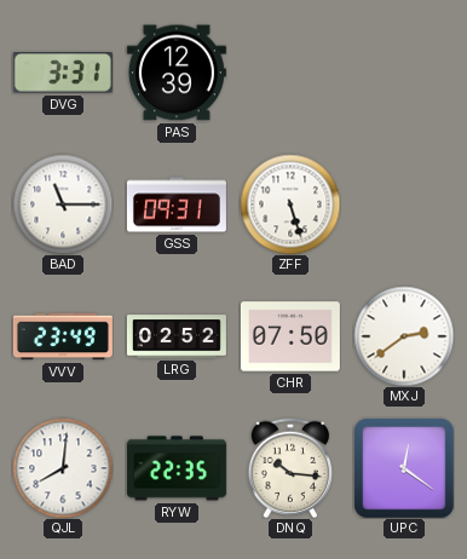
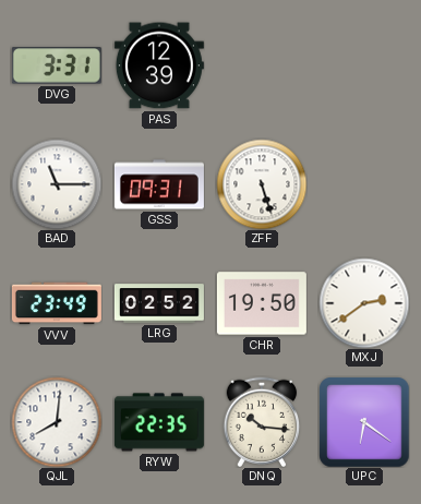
CHR: 07:50 -> 19:50 (262, 303)
UPC: 12:21 -> 6:21 (364, 422)
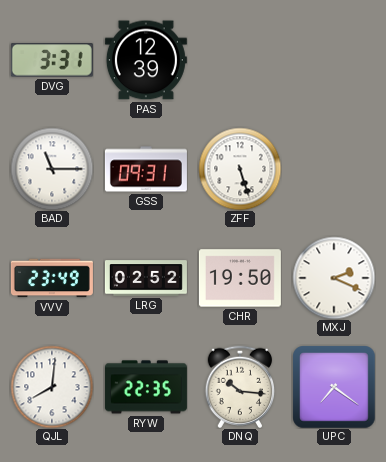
MXJ: 2:39 -> 2:19 (334, 278)
UPC: 6:21 -> 7:21 (334, 387)
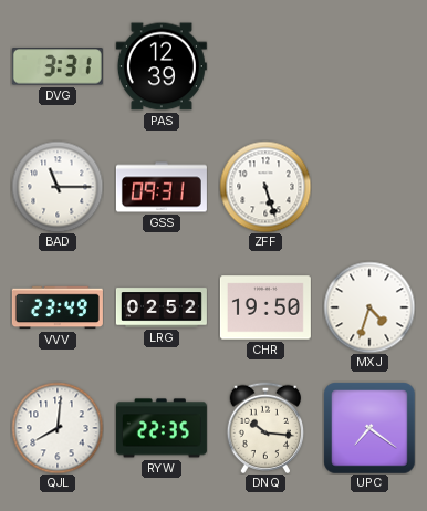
MXJ: 2:19 -> 4:33 (369, 307)
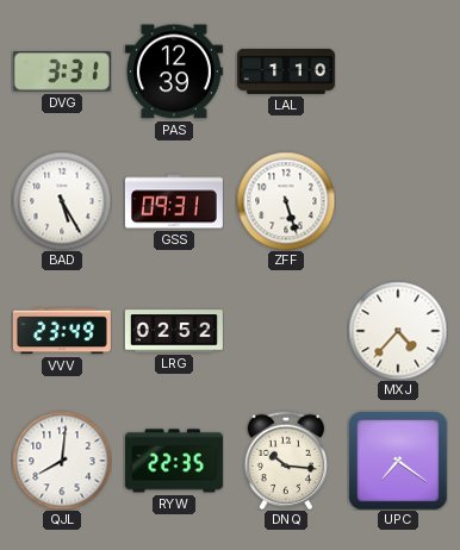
LAL: none -> 1:10 (286, 71)
BAD: 11:15 -> 5:25 (62, 201)
CHR: 19:50 -> none (265, 307)
MXJ: 4:33 -> 4:37 (398, 331)
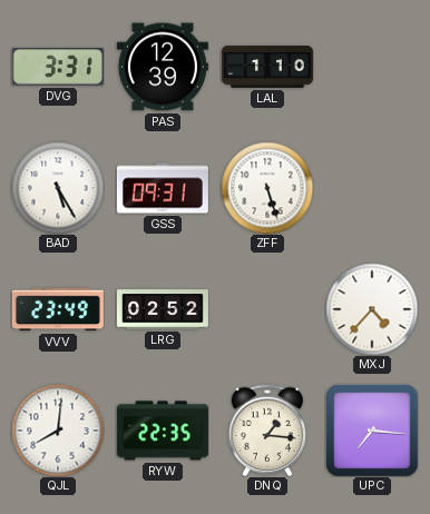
DNQ: 10:16 -> 1:16 (267, 431)
UPC: 7:21 -> 7:16 (372, 431)
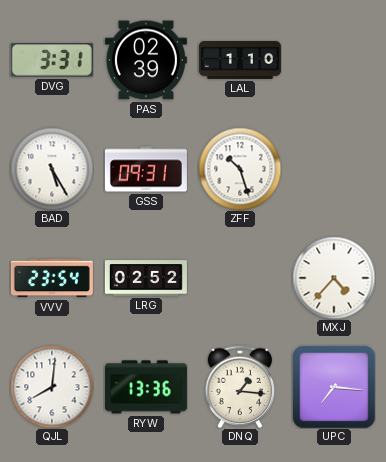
PAS: 12:39 -> 02:39 (146, 60)
ZFF: 5:27 -> 10:27 (240, 169)
VVV: 23:49 -> 23:54 (52, 278)
RYW: 22:35 -> 13:36 (146, 387)
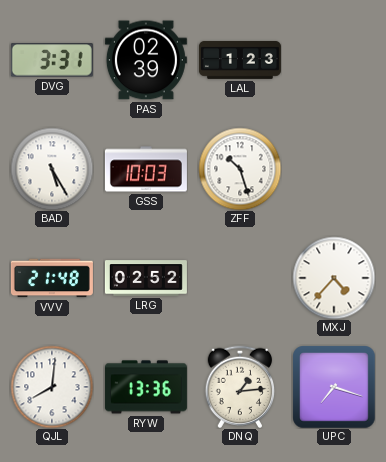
LAL: 1:10 -> 1:23 (240, 60)
GSS: 09:31 -> 10:03 (146, 169)
VVV: 23:54 -> 21:48 (52, 278)
DNQ: 1:16 -> 1:14 (240, 387)
UPC: 7:16 -> 7:18 (334, 387)
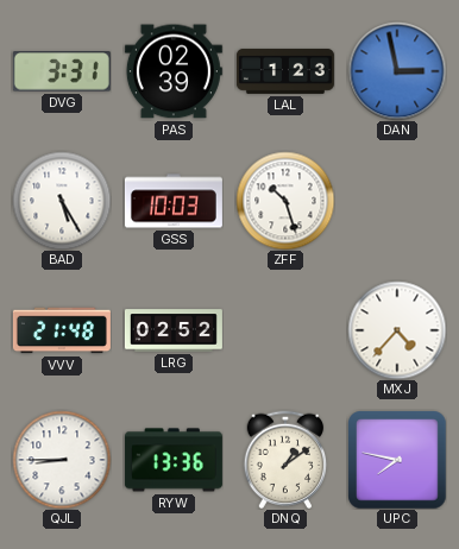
DAN: none -> 2:58 (397, 71)
QJL: 8:01 -> 8:45 (62, 460)
DNQ: 1:14 -> 1:09 (285, 460)
UPC: 7:18 -> 7:47 (397, 460)
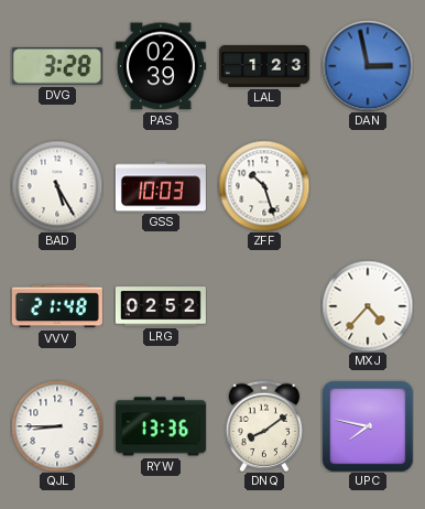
DVG: 3:31 -> 3:28 (57, 66)
DNQ: 1:09 -> 8:09 (264, 426)
